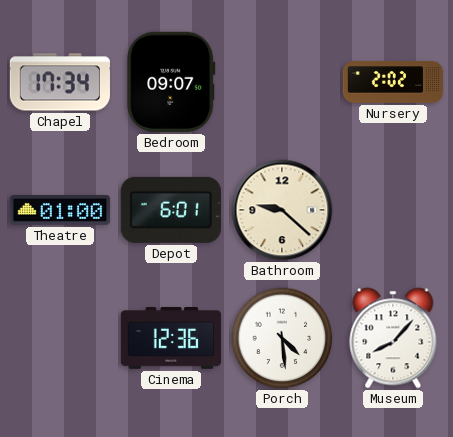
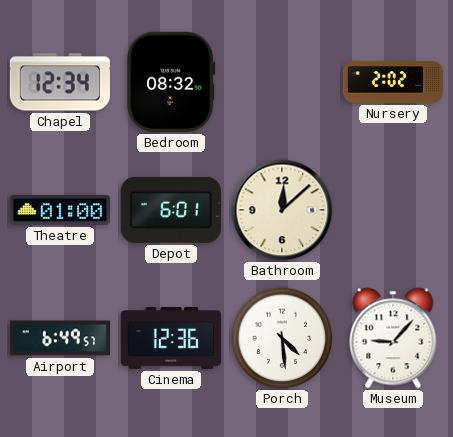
Chapel: 17:34 -> 12:34 (59, 82)
Bedroom: 09:07 -> 08:32 (172, 82)
Bathroom: 9:22 -> 12:08 (282, 210)
Airport: none -> 6:49 (59, 338)
Museum: 8:07 -> 9:07 (393, 338)
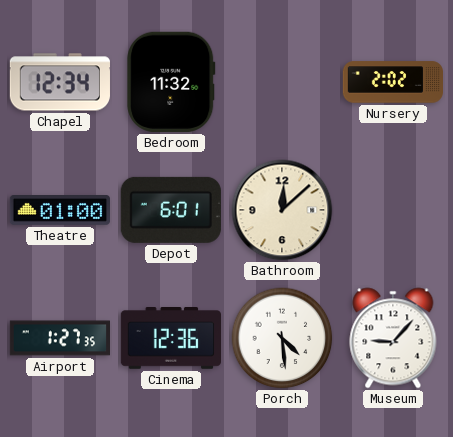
Bedroom: 08:32 -> 11:32 (172, 82)
Airport: 6:49 -> 1:27 (59, 338)
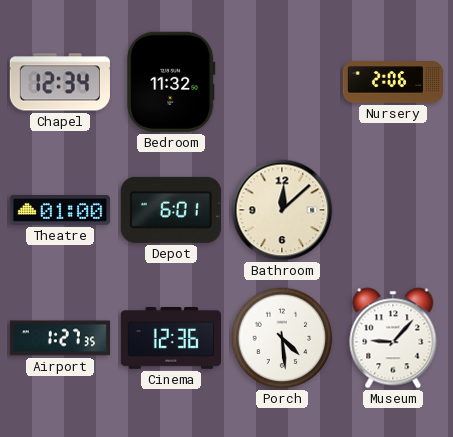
Nursery: 2:02 -> 2:06 (392, 82)
